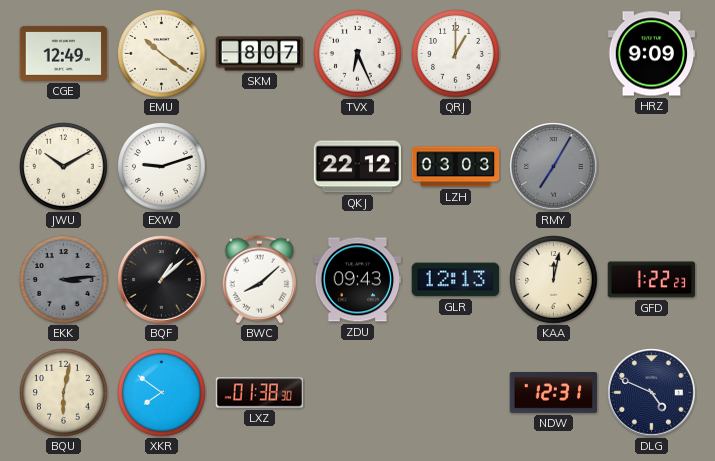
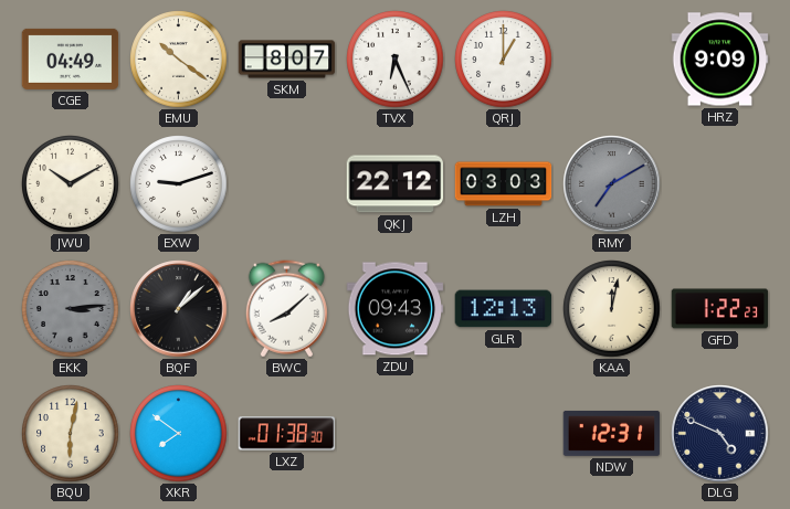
CGE: 12:49 -> 04:49 (71, 59)
RMY: 7:05 -> 7:10 (612, 184)
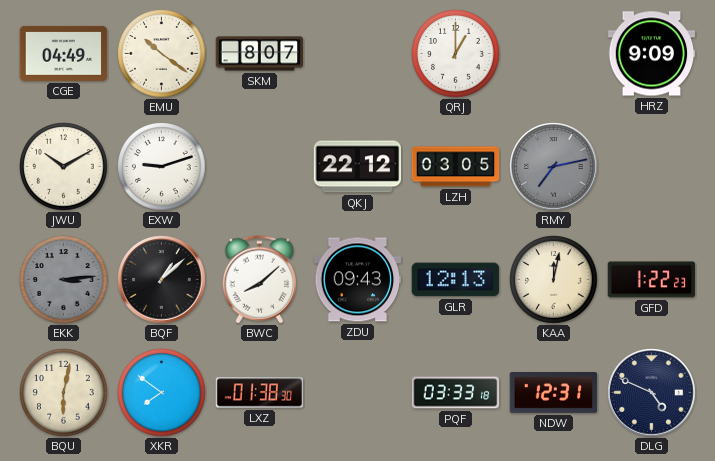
TVX: 6:26 -> none (396, 60)
LZH: 03:03 -> 03:05 (456, 167)
RMY: 7:10 -> 7:13 (554, 167)
PQF: none -> 03:33 (456, 393)
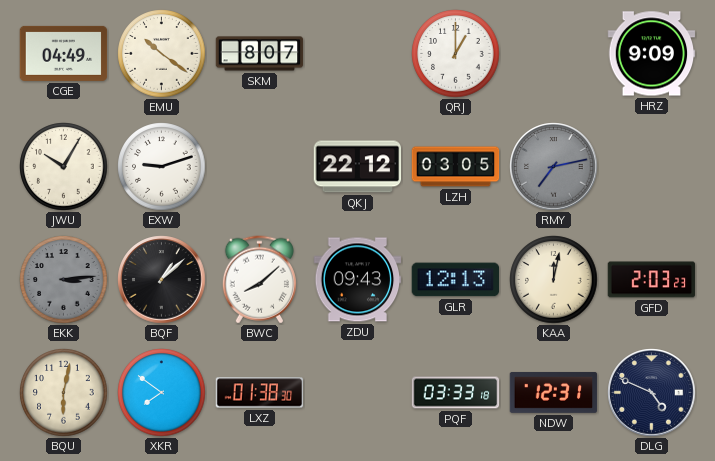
JWU: 10:10 -> 10:05 (64, 167)
GFD: 1:22 -> 2:03 (652, 280)
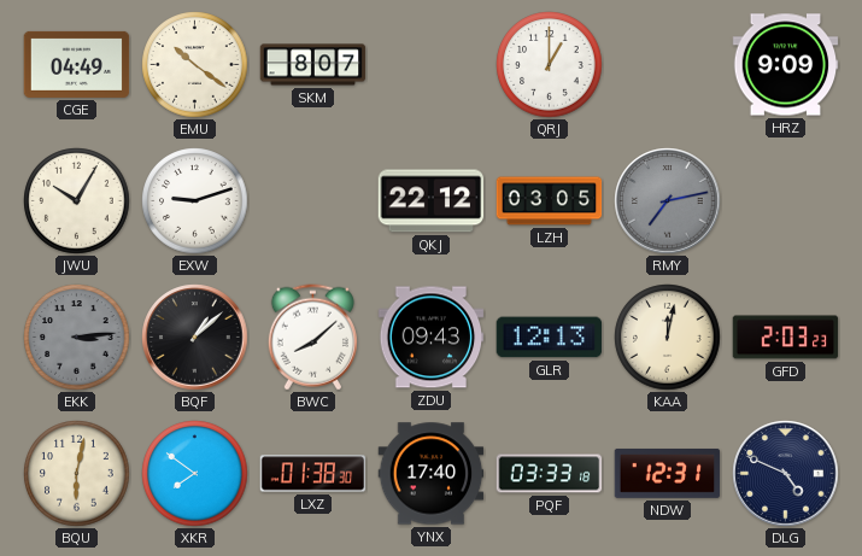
YNX: none -> 17:40 (432, 474)
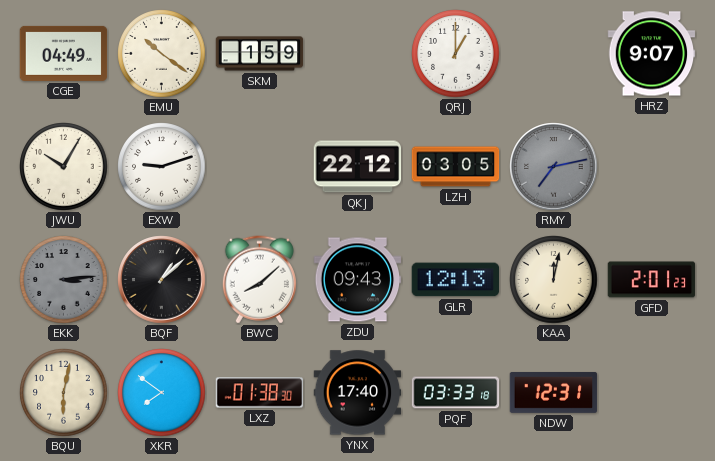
SKM: 8:07 -> 1:59 (260, 54)
HRZ: 9:09 -> 9:07 (652, 54)
GFD: 2:03 -> 2:01 (652, 280)
DLG: 4:49 -> none (786, 474)
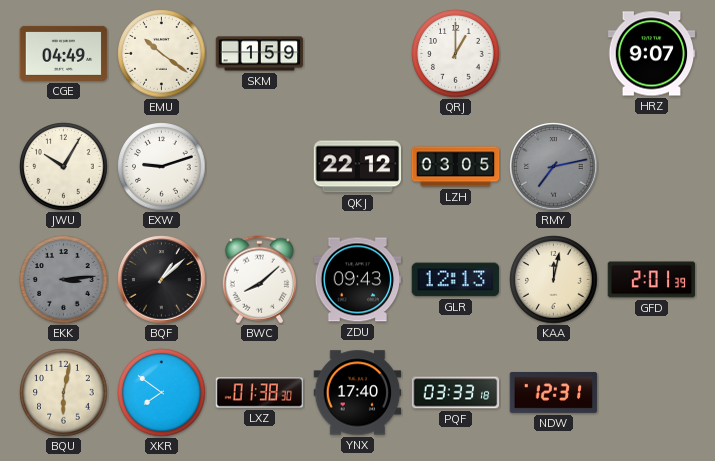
GFD: 2:01:23 -> 2:01:39 (652, 280)
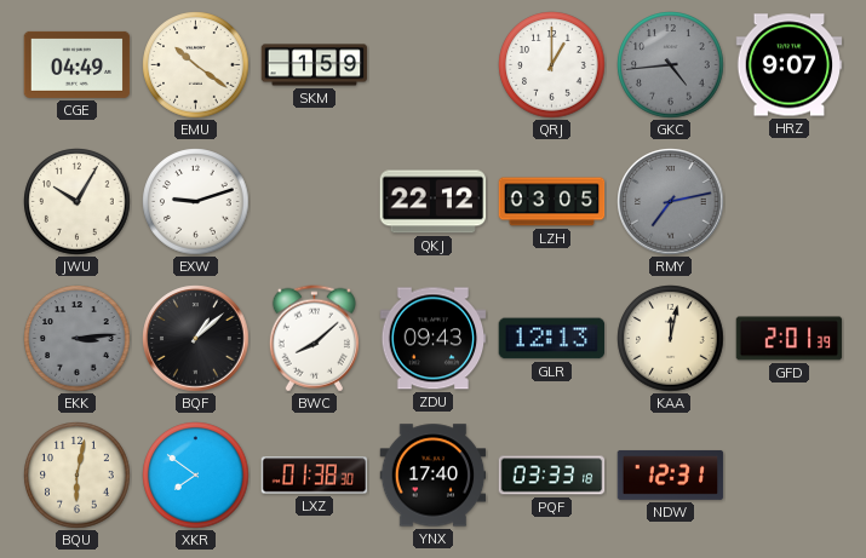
GKC: none -> 4:44 (671, 65)
